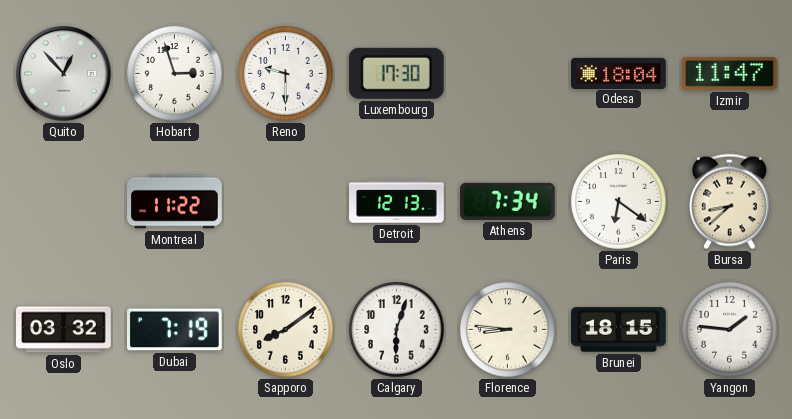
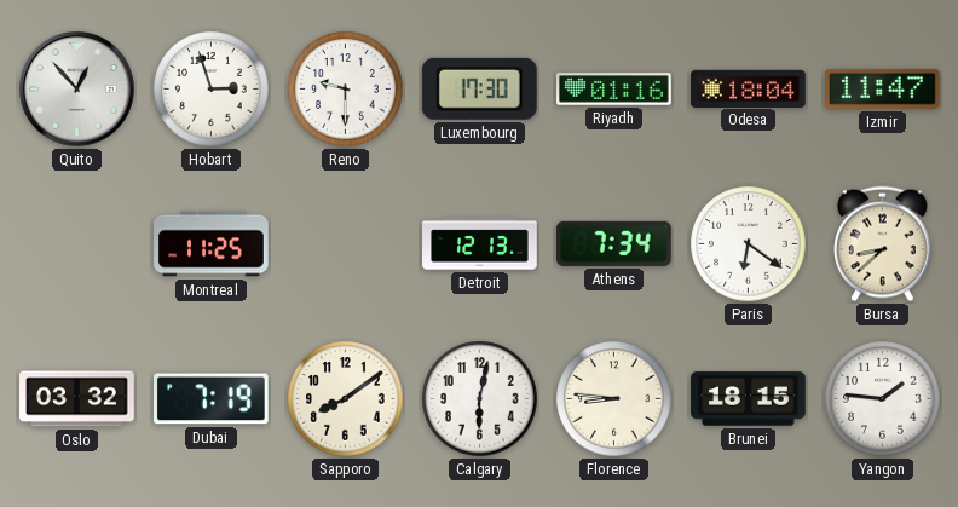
Riyadh: none -> 01:16 (614, 90)
Montreal: 11:22 -> 11:25 (212, 244)
Calgary: 6:03 -> 6:02 (480, 399)
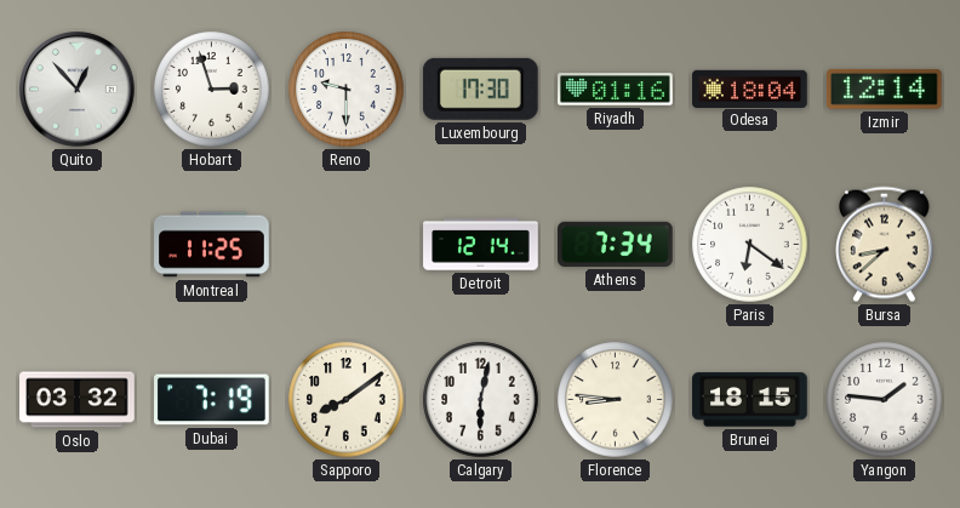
Izmir: 11:47 -> 12:14 (885, 89)
Detroit: 12:13 -> 12:14 (481, 245)
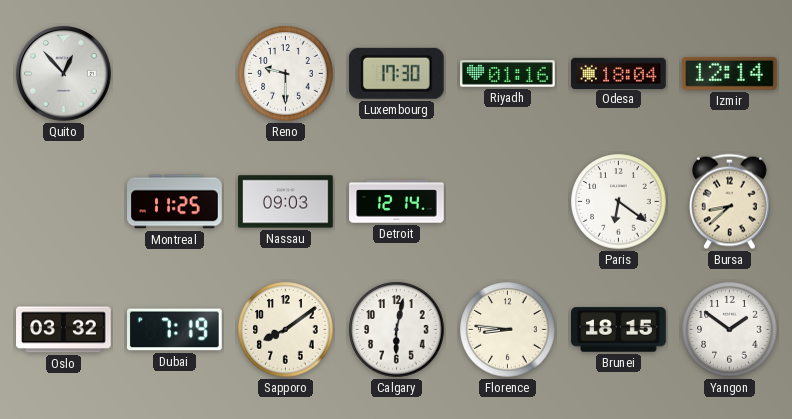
Hobart: 2:57 -> none (212, 90)
Nassau: none -> 09:03 (286, 202)
Athens: 7:34 -> none (616, 244)
Yangon: 1:46 -> 1:51 (730, 330)
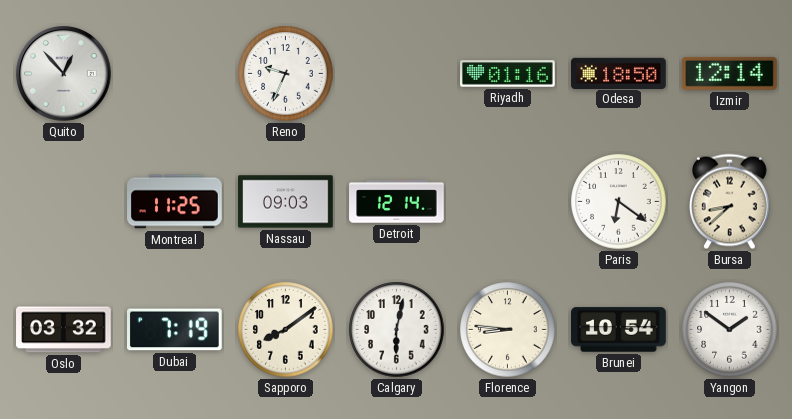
Reno: 9:30 -> 9:34 (286, 74)
Luxembourg: 17:30 -> none (396, 73)
Odesa: 18:04 -> 18:50 (619, 73)
Brunei: 18:15 -> 10:54 (619, 330)
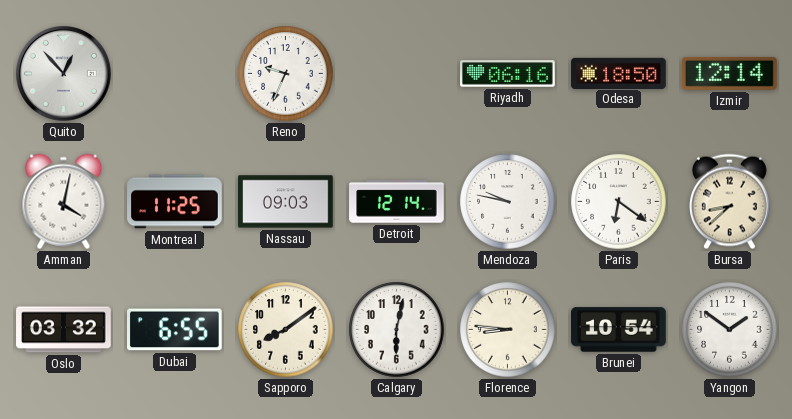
Riyadh: 01:16 -> 06:16 (508, 74)
Amman: none -> 4:02 (64, 202)
Mendoza: none -> 9:47 (508, 202)
Dubai: 7:19 -> 6:55 (175, 330)
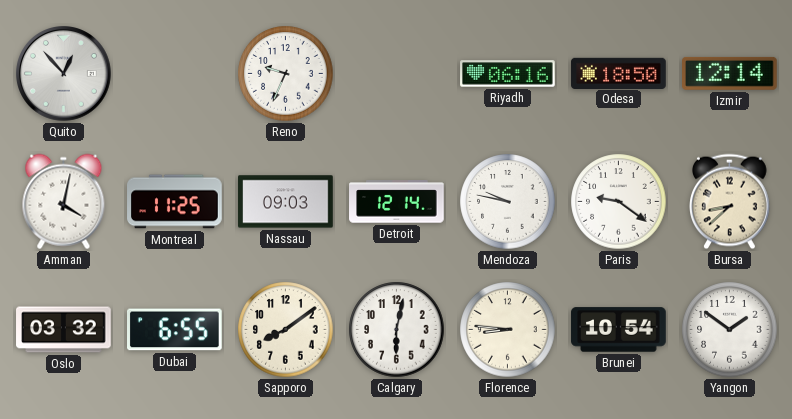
Paris: 6:21 -> 9:21 (619, 202)
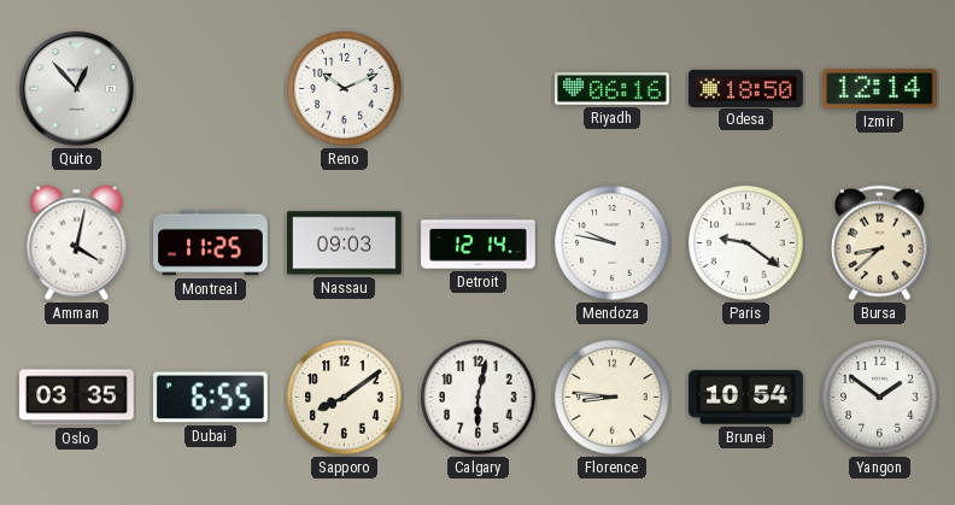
Reno: 9:34 -> 10:11 (345, 89)
Oslo: 03:32 -> 03:35 (77, 398)
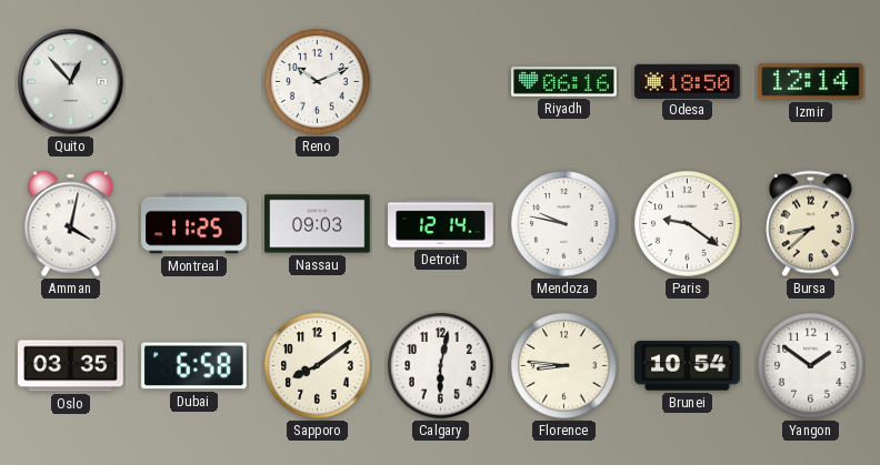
Dubai: 6:55 -> 6:58 (194, 366)
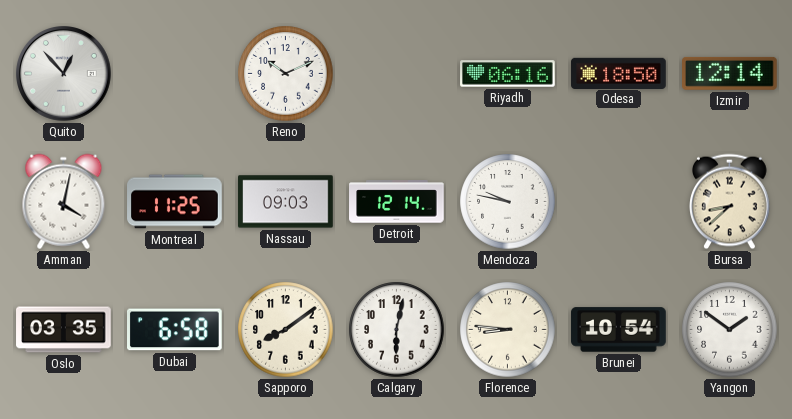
Paris: 9:21 -> none (688, 224)
